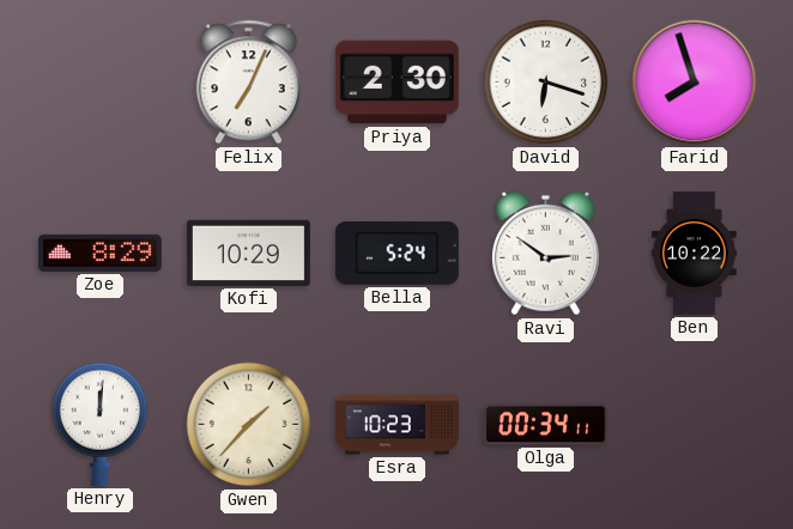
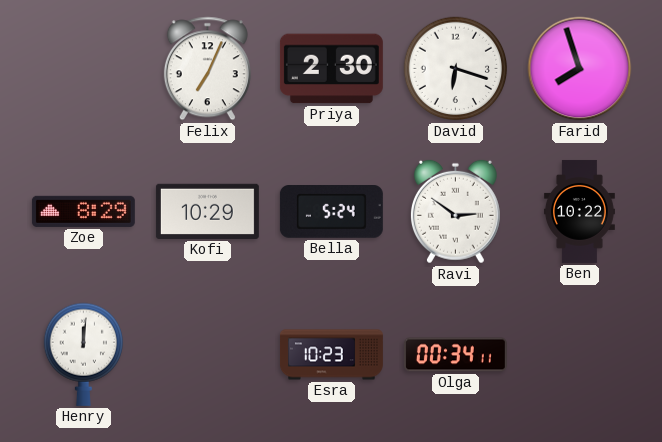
Gwen: 1:37 -> none (249, 425)
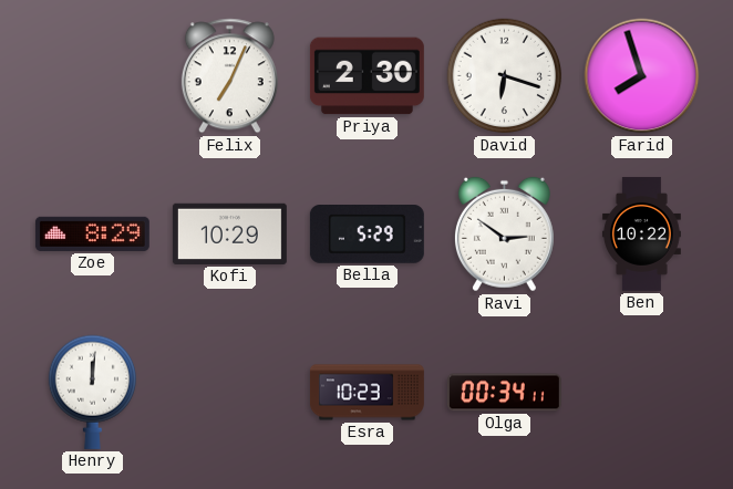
Bella: 5:24 -> 5:29 (366, 235)
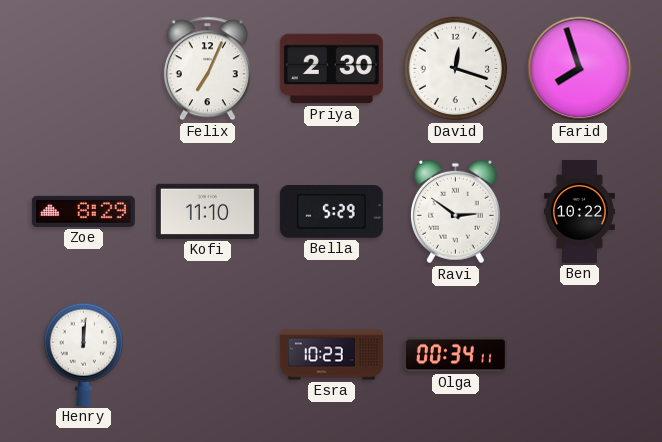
David: 6:18 -> 12:18 (456, 69)
Kofi: 10:29 -> 11:10 (207, 211)
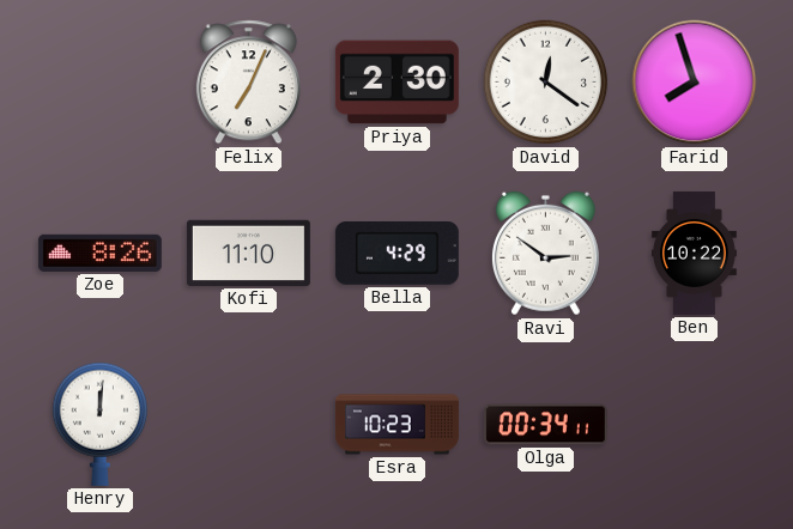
David: 12:18 -> 12:21 (546, 83)
Zoe: 8:29 -> 8:26 (99, 253)
Bella: 5:29 -> 4:29 (396, 254)
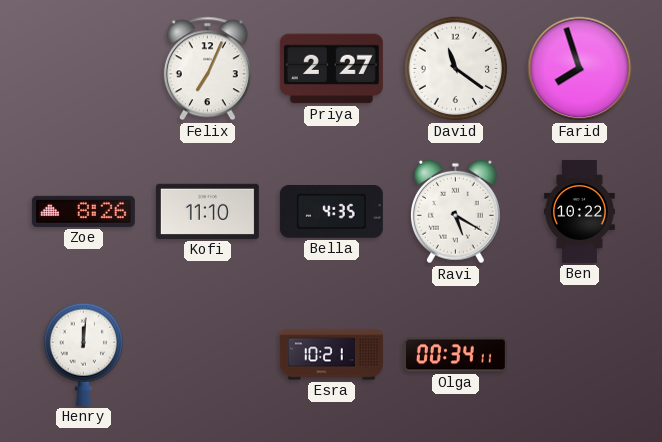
Priya: 2:30 -> 2:27 (331, 69)
David: 12:21 -> 11:21 (456, 69)
Bella: 4:29 -> 4:35 (331, 212)
Ravi: 2:51 -> 5:20 (455, 212)
Esra: 10:23 -> 10:21 (331, 355)
